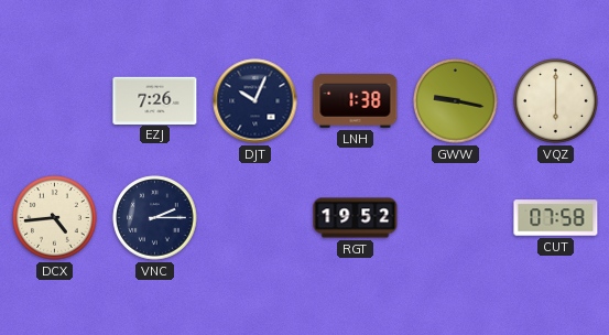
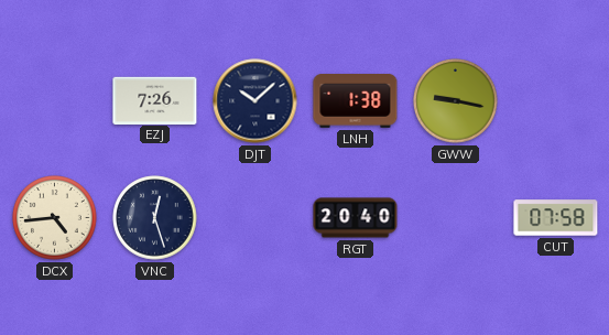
DJT: 10:04 -> 10:08 (255, 101)
VQZ: 6:00 -> none (556, 101)
VNC: 2:15 -> 12:27 (155, 218)
RGT: 19:52 -> 20:40 (356, 218)
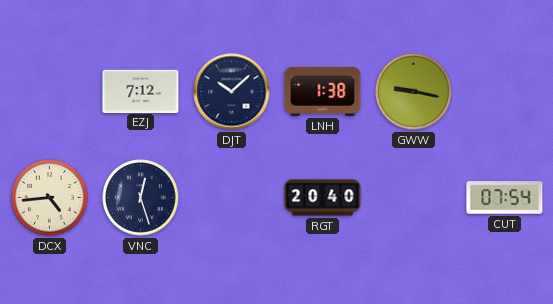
EZJ: 7:26 -> 7:12 (141, 91)
CUT: 07:58 -> 07:54 (505, 198)
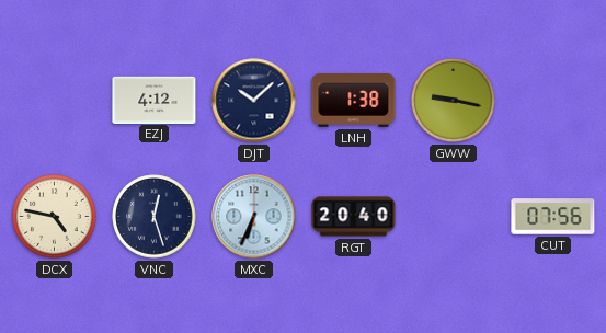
EZJ: 7:12 -> 4:12 (155, 100)
DCX: 4:44 -> 4:47 (55, 217)
MXC: none -> 6:34 (254, 217)
CUT: 07:54 -> 07:56 (553, 217)
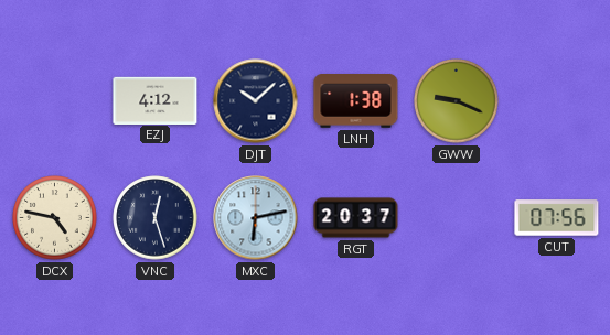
GWW: 9:17 -> 9:19 (457, 101)
MXC: 6:34 -> 6:13 (256, 218)
RGT: 20:40 -> 20:37 (356, 218)
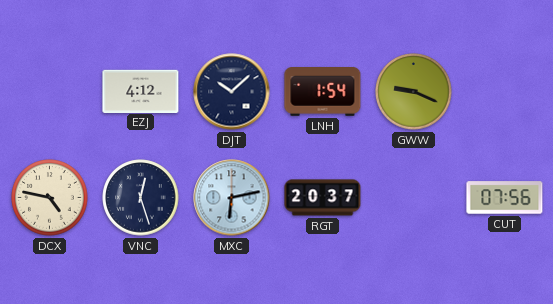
LNH: 1:38 -> 1:54 (323, 92)
